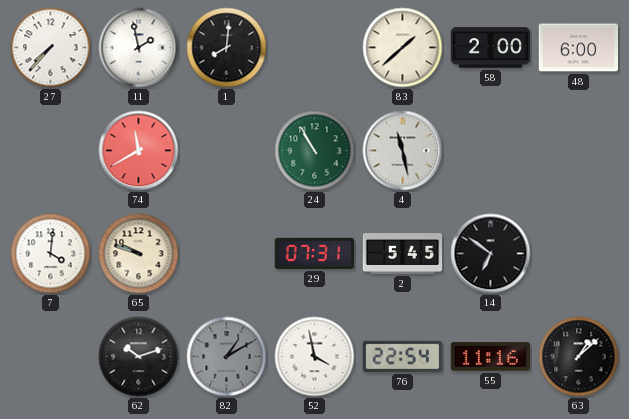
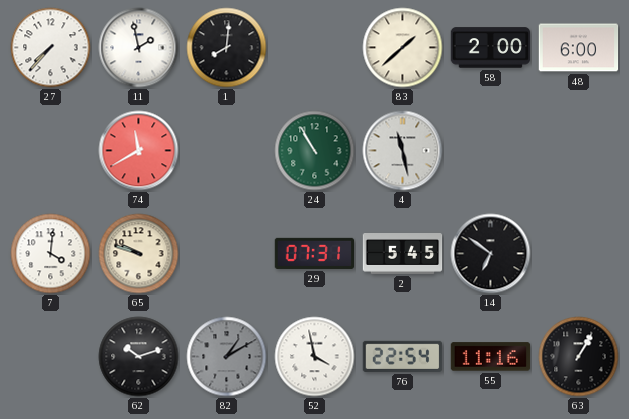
63: 1:08 -> 1:05 (579, 357)
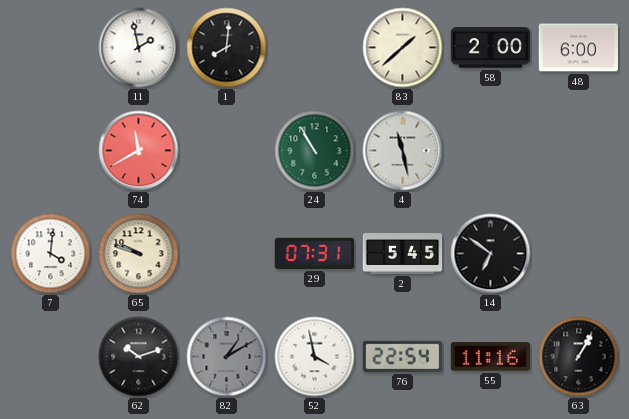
27: 7:37 -> none (51, 48)
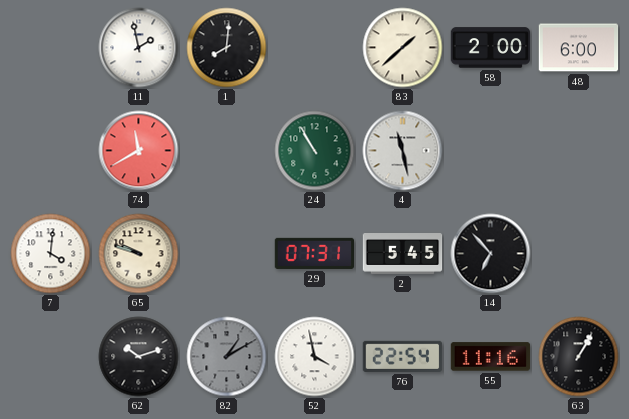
14: 6:51 -> 6:53 (491, 254)
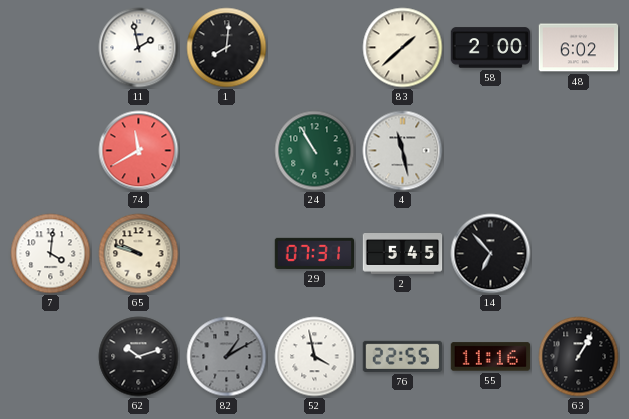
48: 6:00 -> 6:02 (579, 48)
76: 22:54 -> 22:55 (403, 356)
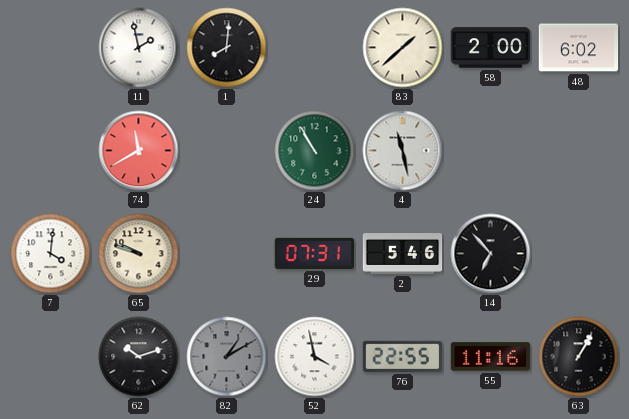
2: 5:45 -> 5:46 (403, 254)
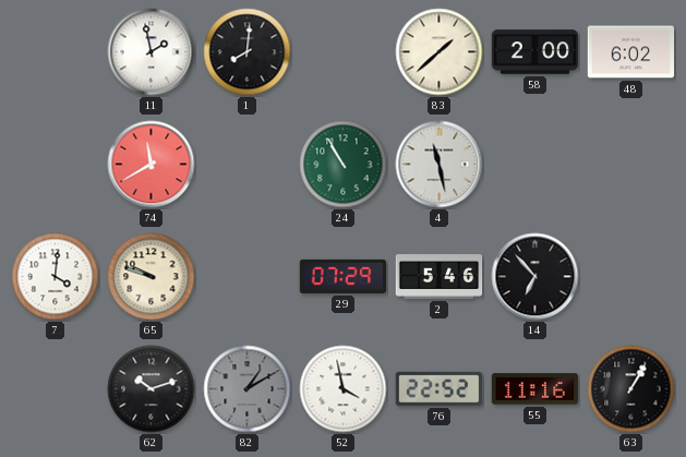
29: 07:31 -> 07:29 (344, 276)
76: 22:55 -> 22:52 (440, 388)
